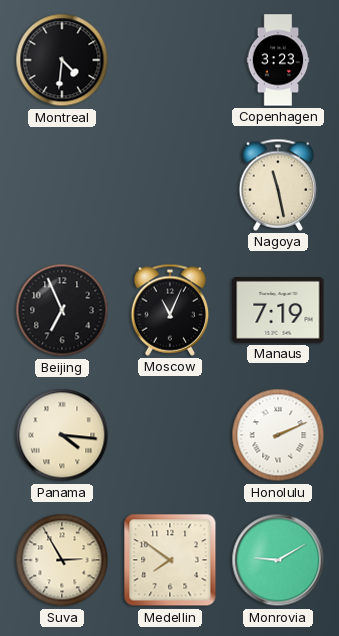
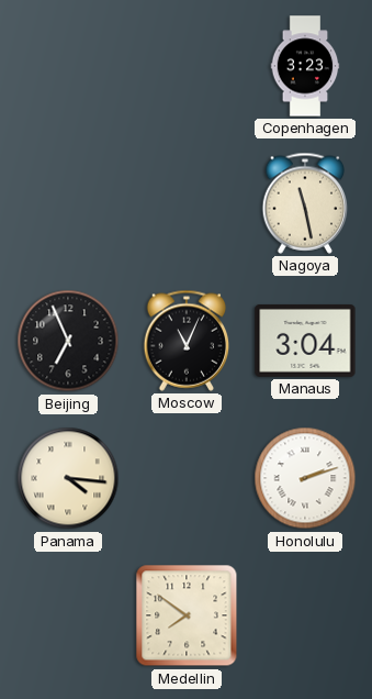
Montreal: 4:31 -> none (62, 60)
Manaus: 7:19 -> 3:04 (305, 341)
Honolulu: 2:11 -> 2:12 (305, 478)
Suva: 2:55 -> none (62, 560)
Monrovia: 9:10 -> none (278, 560)
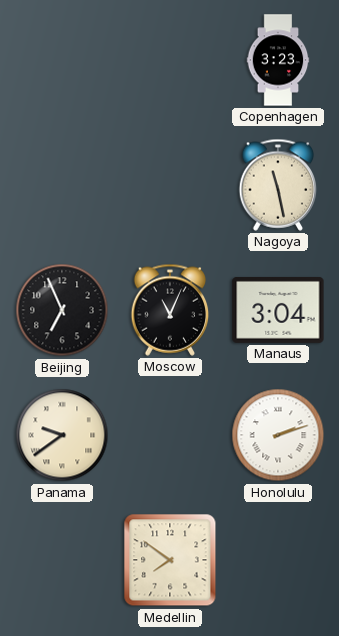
Panama: 4:16 -> 9:39 (62, 435)
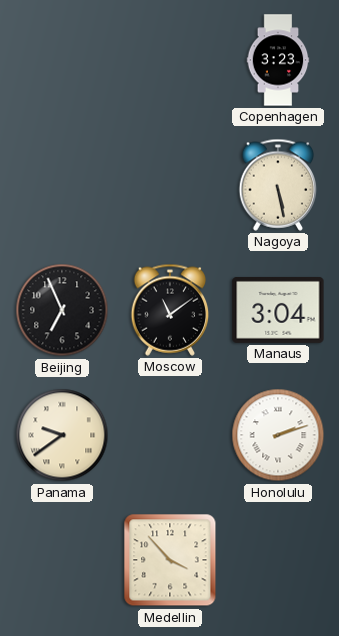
Nagoya: 11:28 -> 5:28 (278, 185)
Moscow: 11:04 -> 11:09 (170, 310)
Medellin: 7:51 -> 3:53 (170, 560)
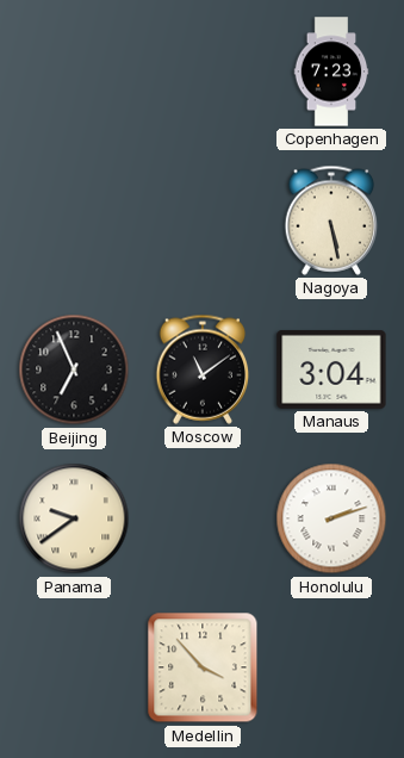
Copenhagen: 3:23 -> 7:23 (331, 72)
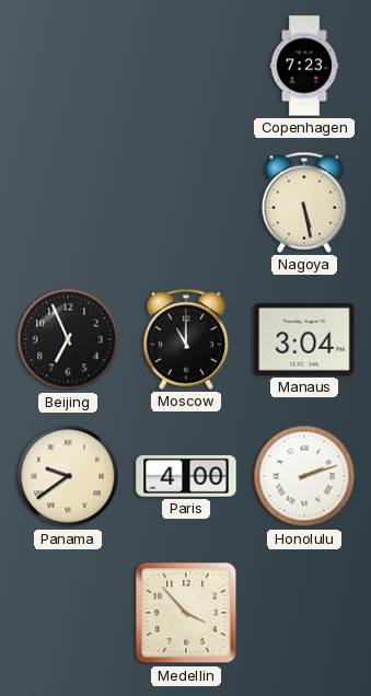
Moscow: 11:09 -> 11:00 (186, 339)
Paris: none -> 4:00 (186, 476)
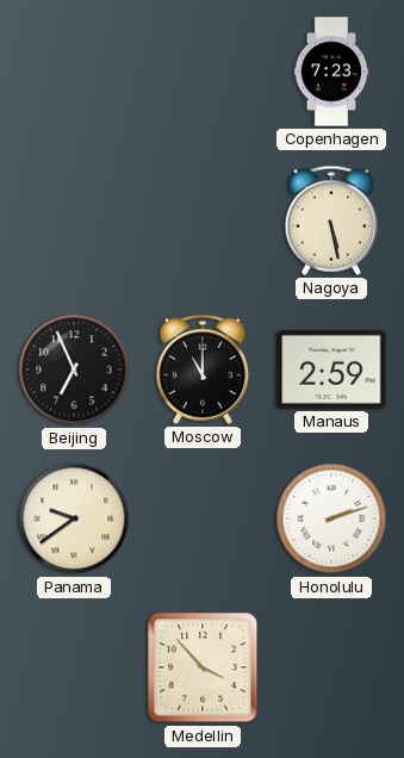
Manaus: 3:04 -> 2:59 (331, 369)
Paris: 4:00 -> none (186, 476)
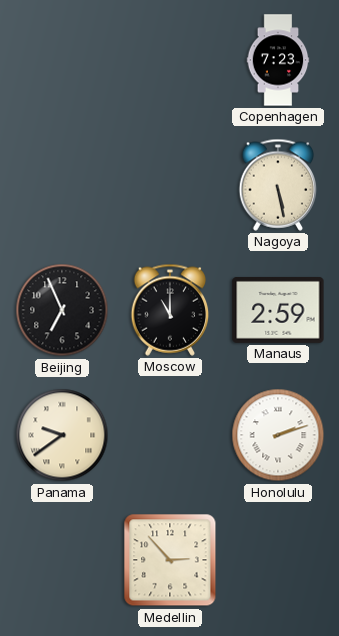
Medellin: 3:53 -> 2:53 (170, 560)
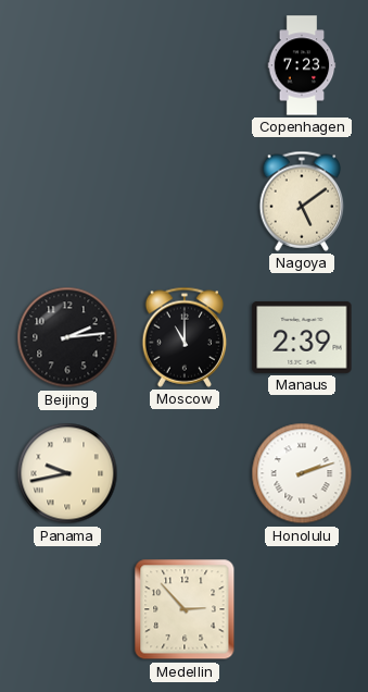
Nagoya: 5:28 -> 5:09 (302, 201)
Beijing: 6:56 -> 2:14 (67, 337)
Manaus: 2:59 -> 2:39 (302, 337)
Panama: 9:39 -> 9:43 (67, 473)
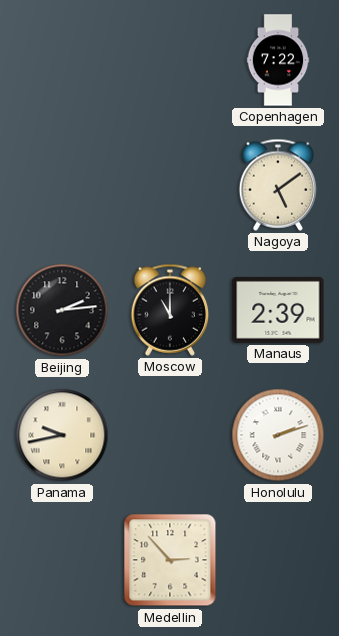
Copenhagen: 7:23 -> 7:22 (278, 60)
